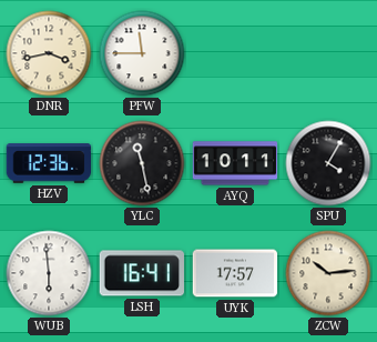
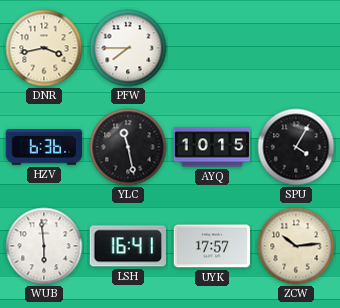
PFW: 11:45 -> 7:45 (128, 48)
HZV: 12:36 -> 6:36 (44, 147)
AYQ: 10:11 -> 10:15 (212, 147)
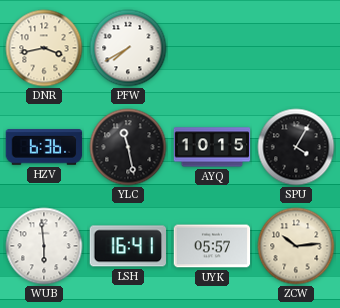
PFW: 7:45 -> 7:40 (128, 48)
UYK: 17:57 -> 05:57 (212, 246)
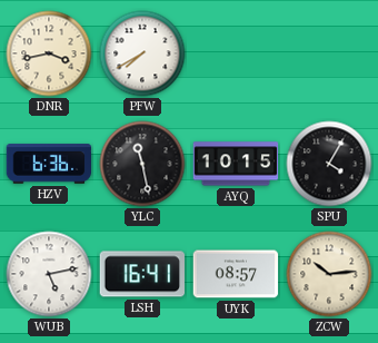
WUB: 5:59 -> 5:13 (49, 274)
UYK: 05:57 -> 08:57 (236, 274)
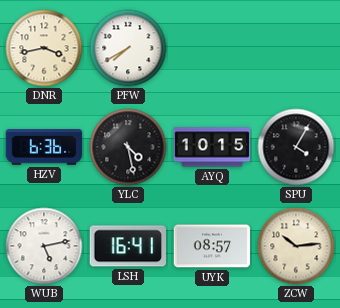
YLC: 11:28 -> 4:28 (128, 147)
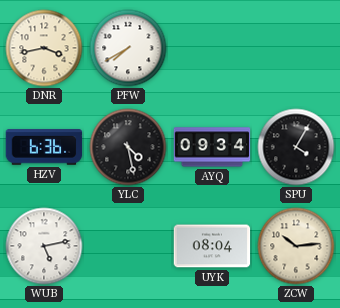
AYQ: 10:15 -> 09:34 (212, 147)
LSH: 16:41 -> none (128, 246)
UYK: 08:57 -> 08:04 (212, 246)
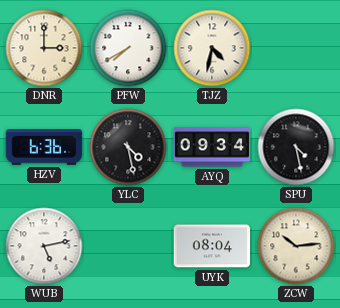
DNR: 3:43 -> 3:00 (44, 48)
TJZ: none -> 4:32 (212, 48)
SPU: 4:05 -> 4:28 (296, 147)
